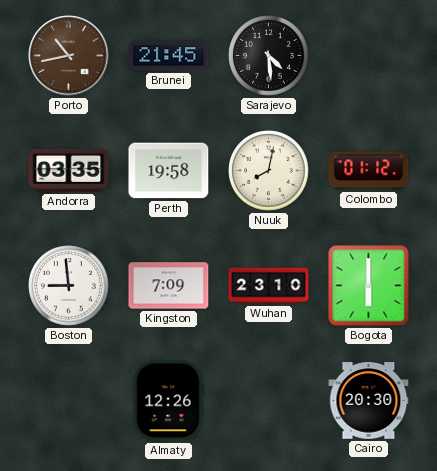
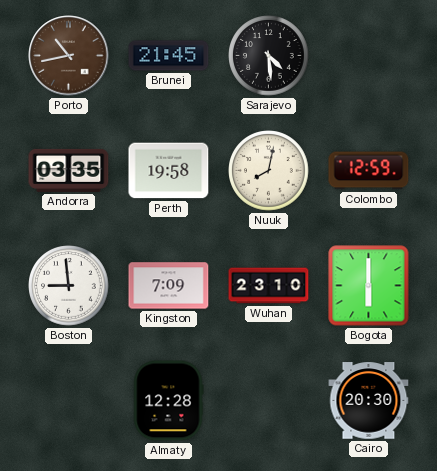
Colombo: 01:12 -> 12:59 (369, 171)
Almaty: 12:26 -> 12:28 (168, 401)
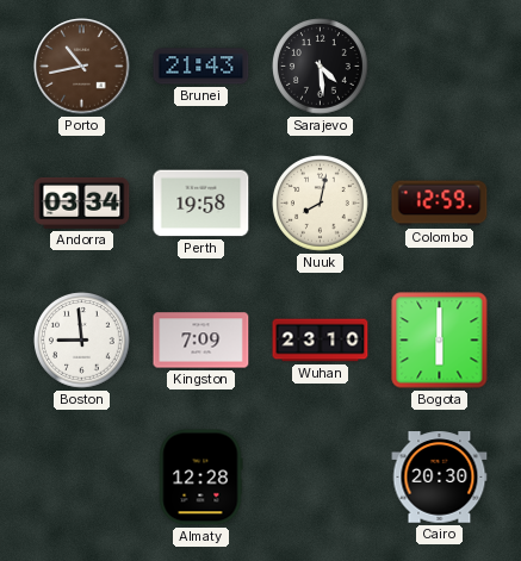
Brunei: 21:45 -> 21:43 (201, 67)
Andorra: 03:35 -> 03:34 (82, 202)
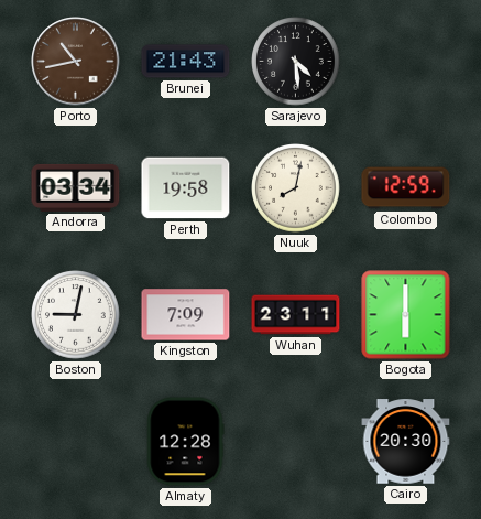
Boston: 8:59 -> 9:02 (76, 315)
Wuhan: 23:10 -> 23:11 (296, 315)
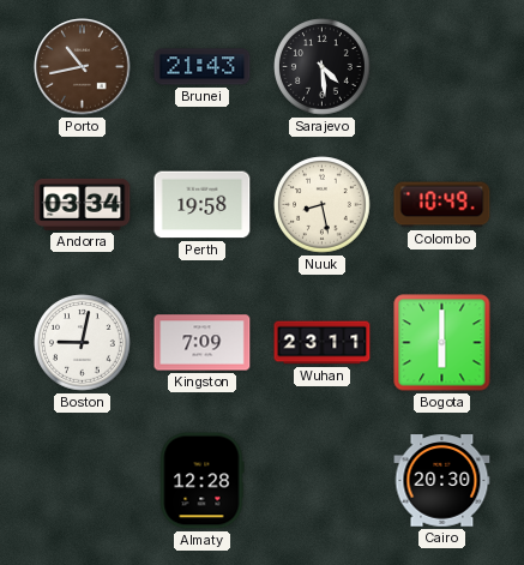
Nuuk: 8:02 -> 8:28 (323, 205)
Colombo: 12:59 -> 10:49 (442, 205)
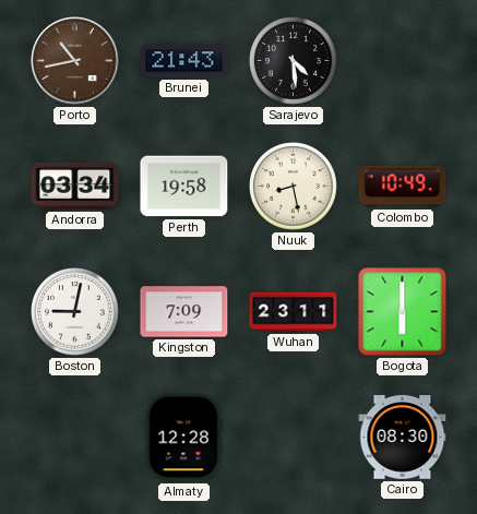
Cairo: 20:30 -> 08:30 (403, 438)
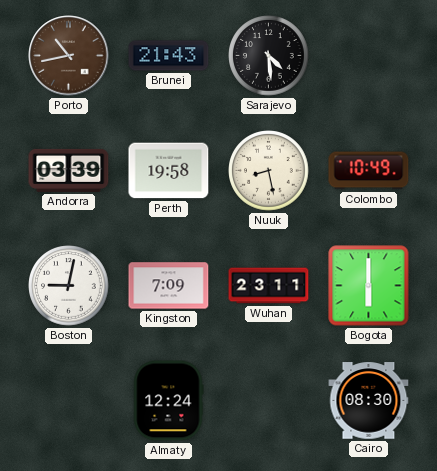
Andorra: 03:34 -> 03:39 (69, 170)
Almaty: 12:28 -> 12:24 (168, 401)
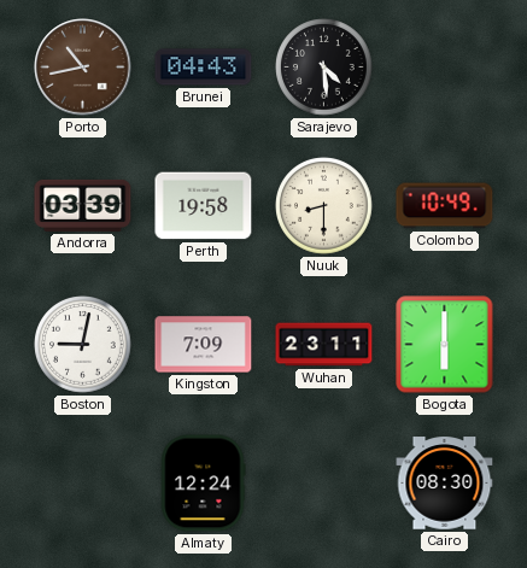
Brunei: 21:43 -> 04:43 (204, 68)
Nuuk: 8:28 -> 8:30 (324, 206)
